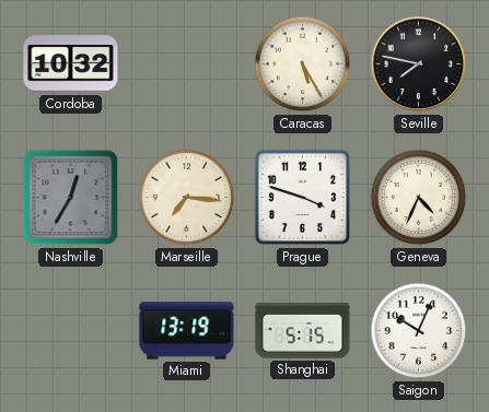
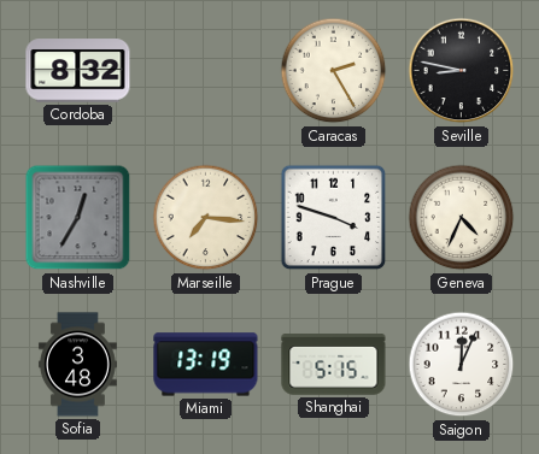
Cordoba: 10:32 -> 8:32 (78, 71)
Caracas: 5:25 -> 2:25 (334, 71)
Seville: 7:47 -> 8:47 (462, 71)
Sofia: none -> 3:48 (77, 365)
Saigon: 10:04 -> 12:04 (462, 365)
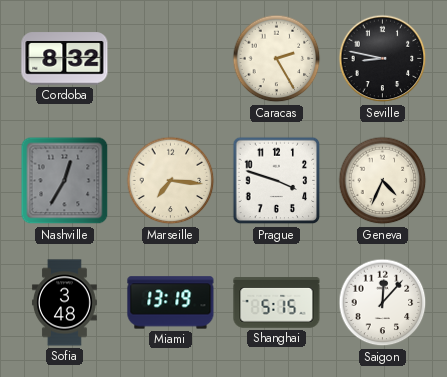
Saigon: 12:04 -> 12:07 (383, 303)
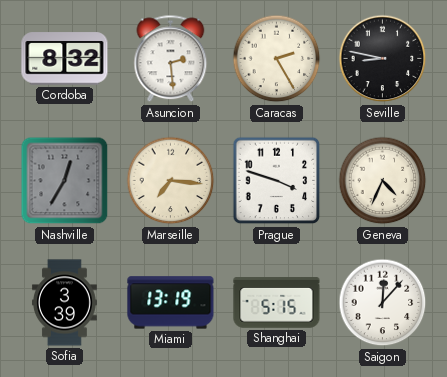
Asuncion: none -> 2:29 (171, 59)
Sofia: 3:48 -> 3:39 (64, 303)
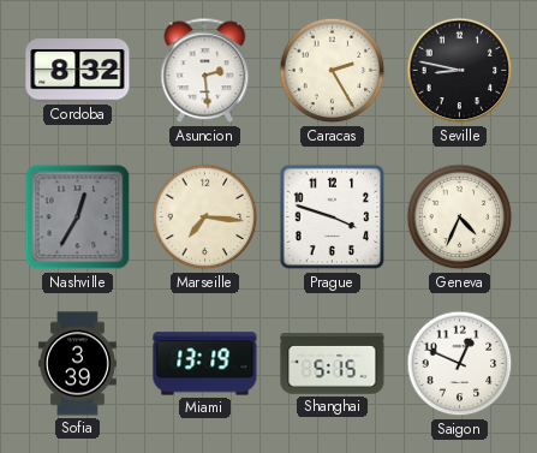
Saigon: 12:07 -> 12:49 (460, 364)
